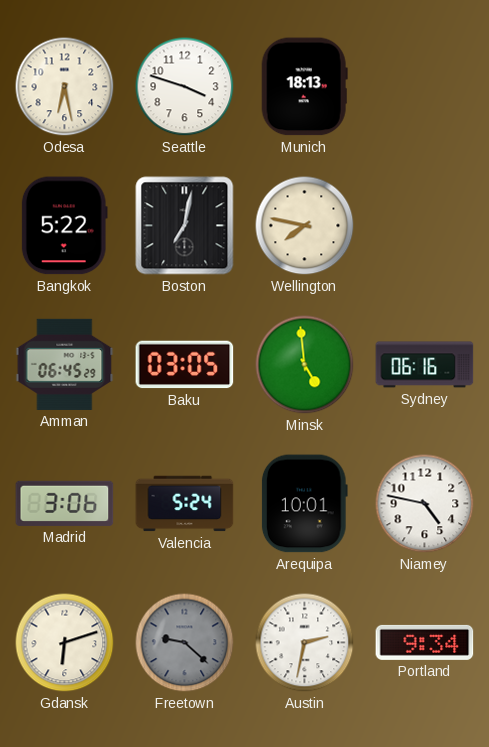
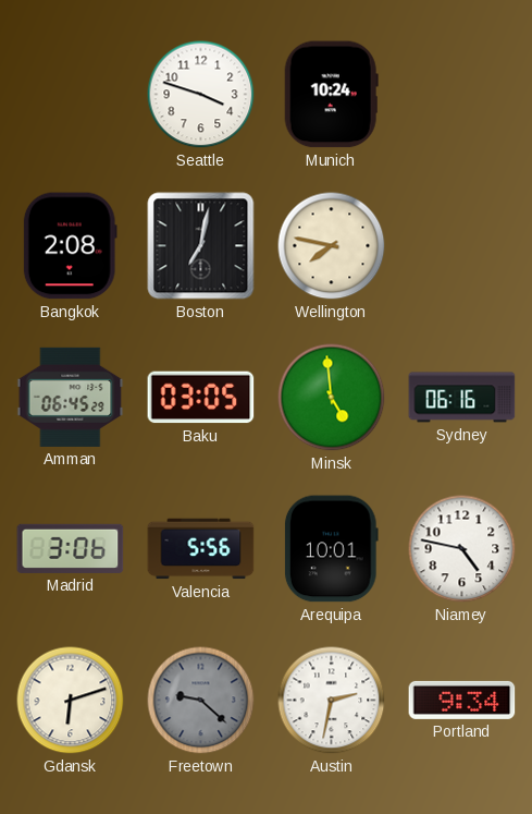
Odesa: 6:28 -> none (65, 87)
Munich: 18:13 -> 10:24 (331, 95)
Bangkok: 5:22 -> 2:08 (70, 246)
Valencia: 5:24 -> 5:56 (201, 549)
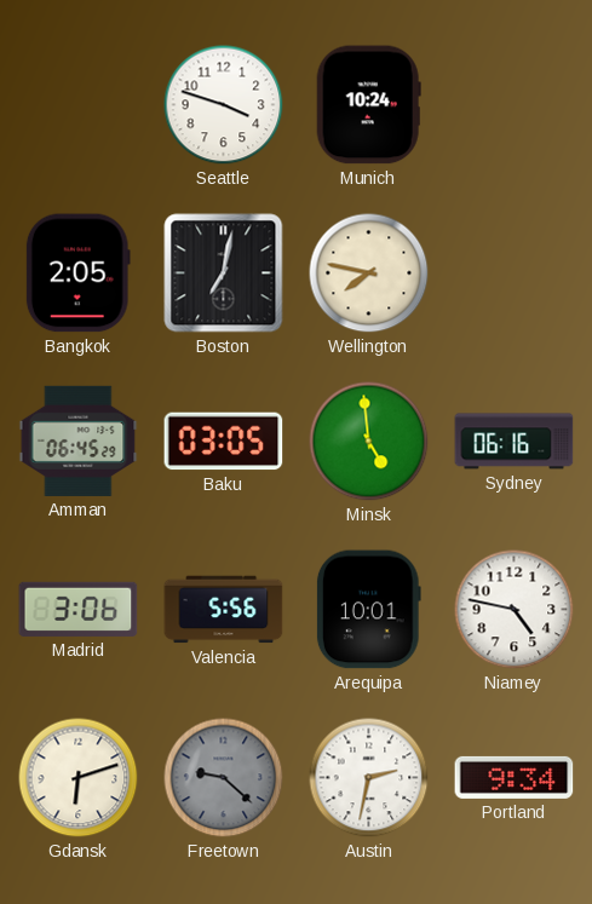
Bangkok: 2:08 -> 2:05 (77, 273)
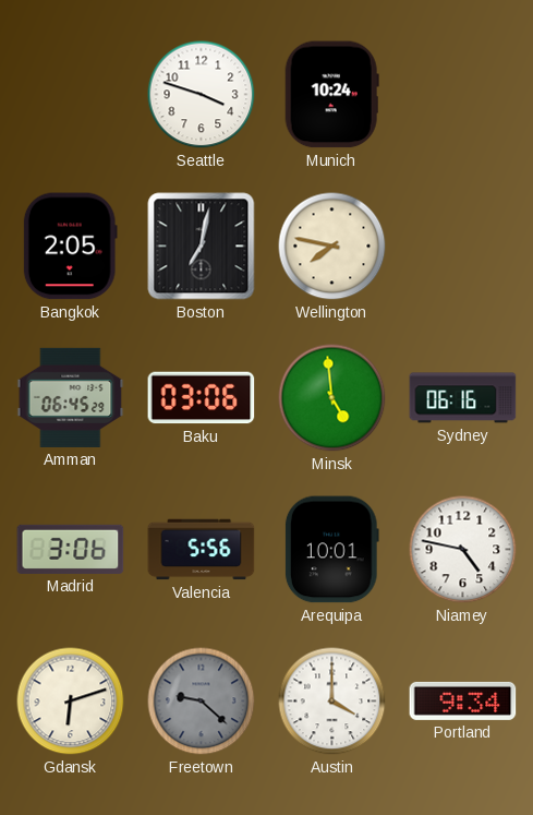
Baku: 03:05 -> 03:06 (202, 398)
Austin: 2:32 -> 4:00 (332, 702)
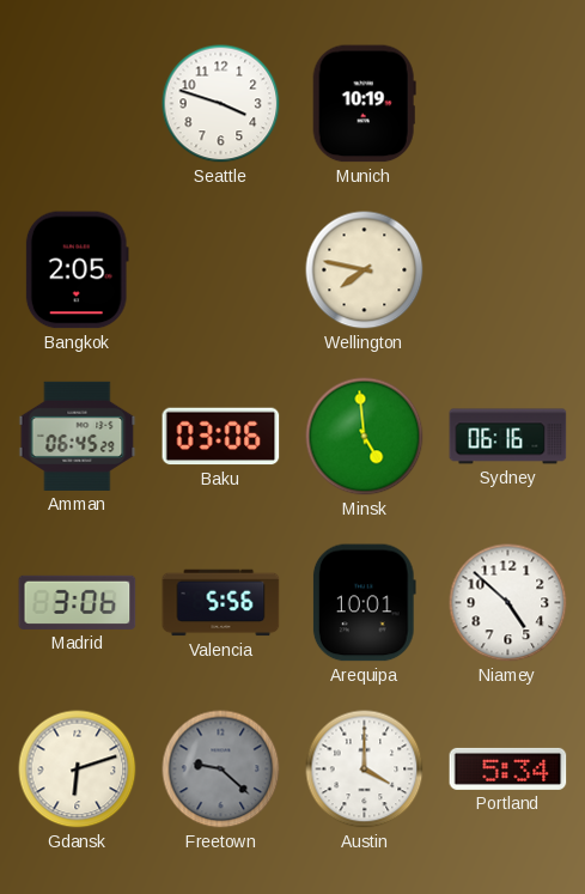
Munich: 10:24 -> 10:19 (364, 104)
Boston: 7:02 -> none (202, 247)
Niamey: 4:47 -> 4:52 (508, 603)
Portland: 9:34 -> 5:34 (508, 768)
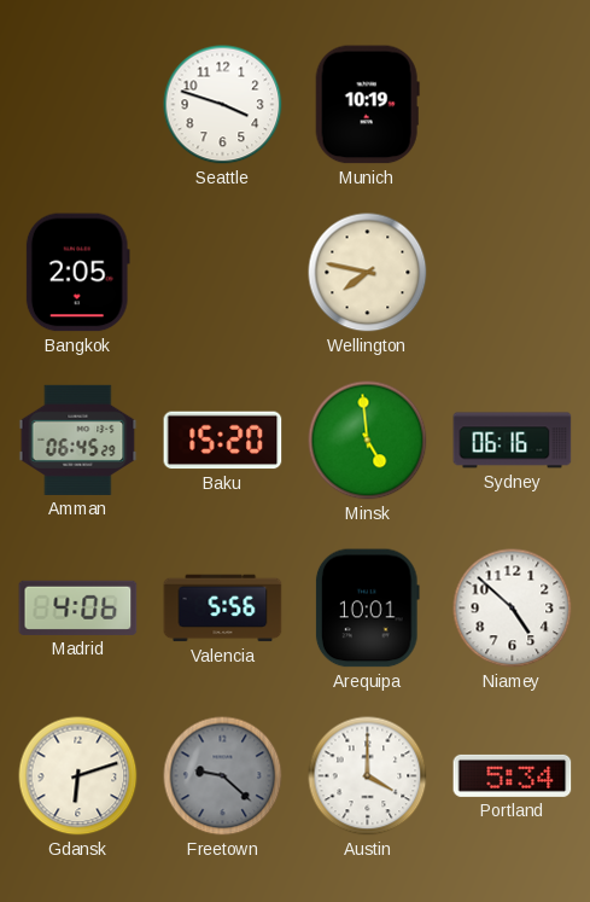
Baku: 03:06 -> 15:20 (223, 441)
Madrid: 3:06 -> 4:06 (78, 607)
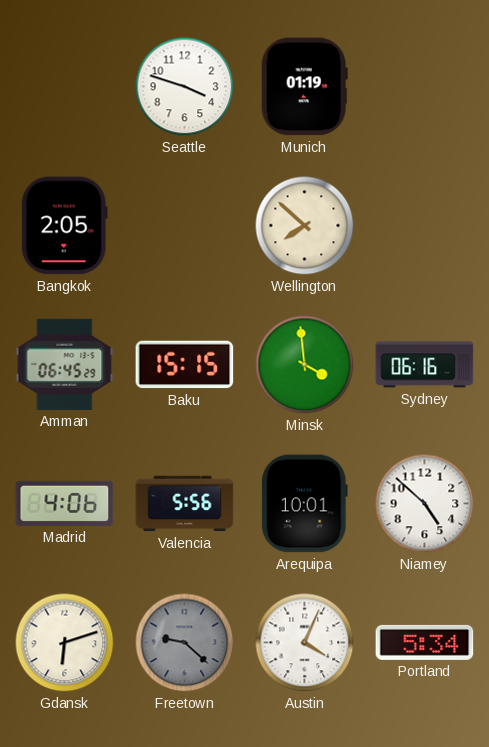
Munich: 10:19 -> 01:19 (304, 87)
Wellington: 7:47 -> 7:52 (305, 226)
Baku: 15:20 -> 15:15 (185, 365)
Minsk: 4:59 -> 3:59 (305, 365)
Austin: 4:00 -> 4:04 (305, 643)
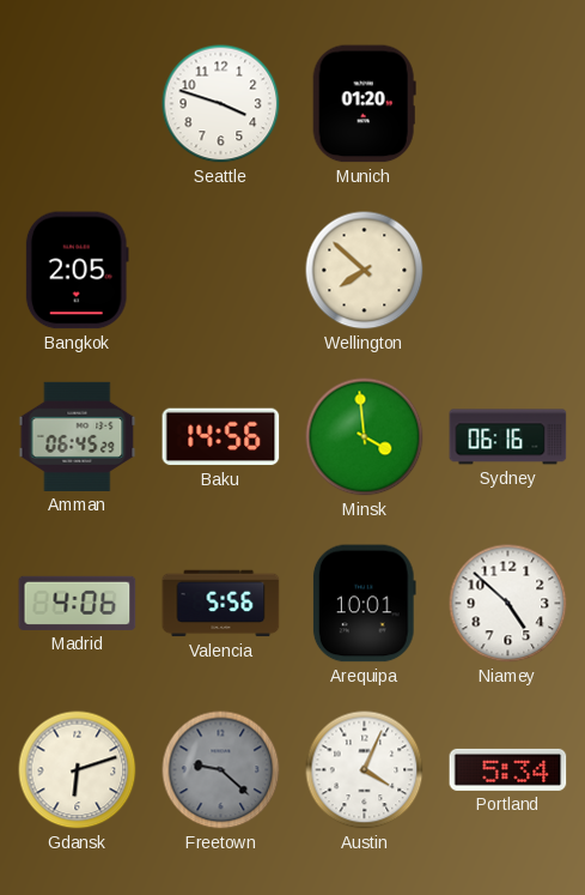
Munich: 01:19 -> 01:20 (364, 104)
Baku: 15:15 -> 14:56 (221, 437)
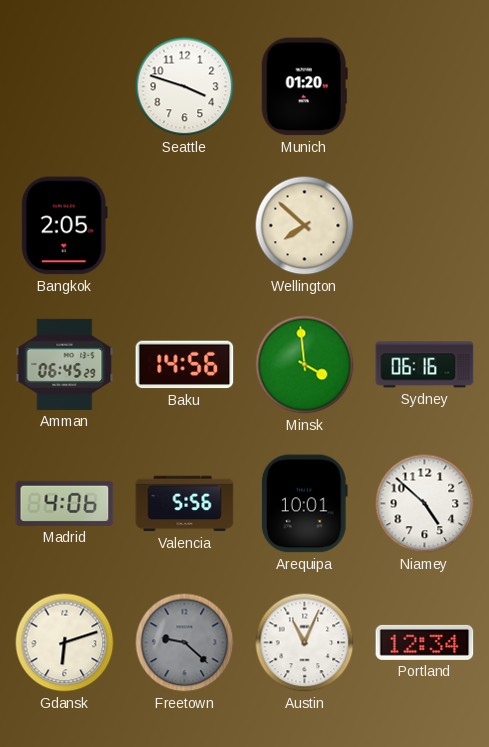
Austin: 4:04 -> 11:04 (305, 643)
Portland: 5:34 -> 12:34 (425, 642)
